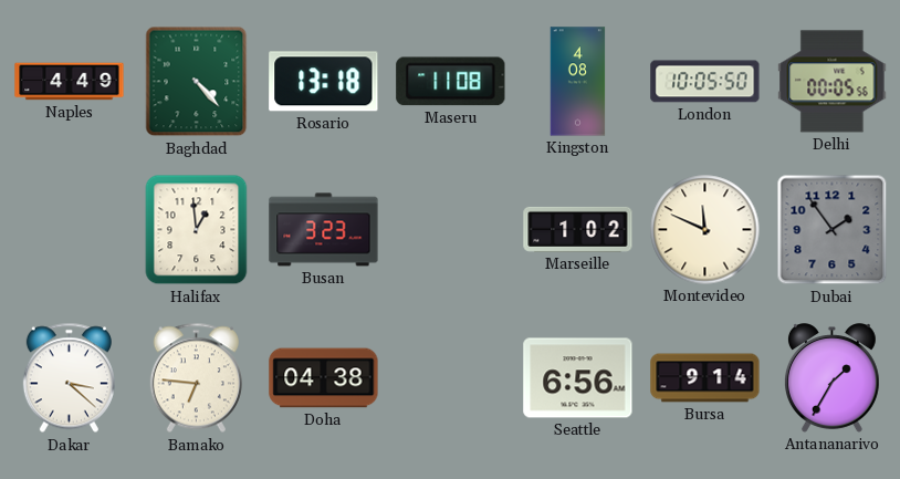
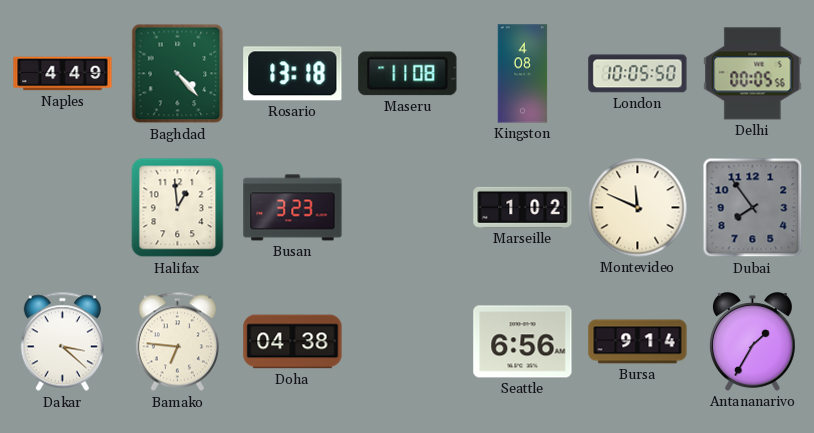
Dubai: 1:54 -> 7:54 (753, 208)
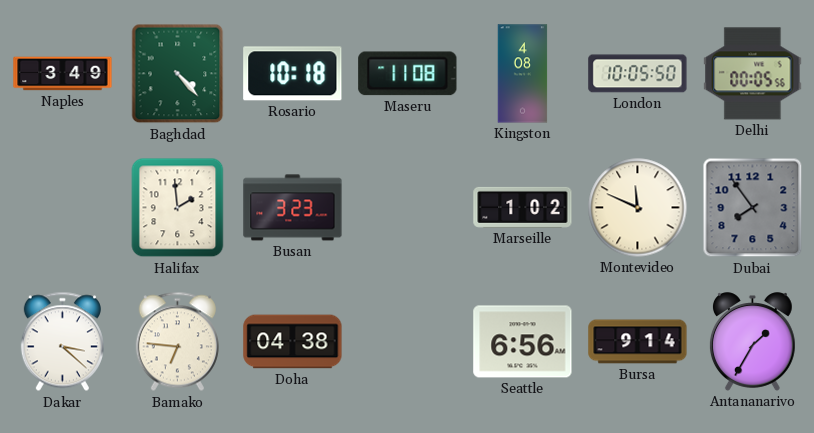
Naples: 4:49 -> 3:49 (63, 74)
Rosario: 13:18 -> 10:18 (293, 74)
Halifax: 12:59 -> 1:59 (178, 208)
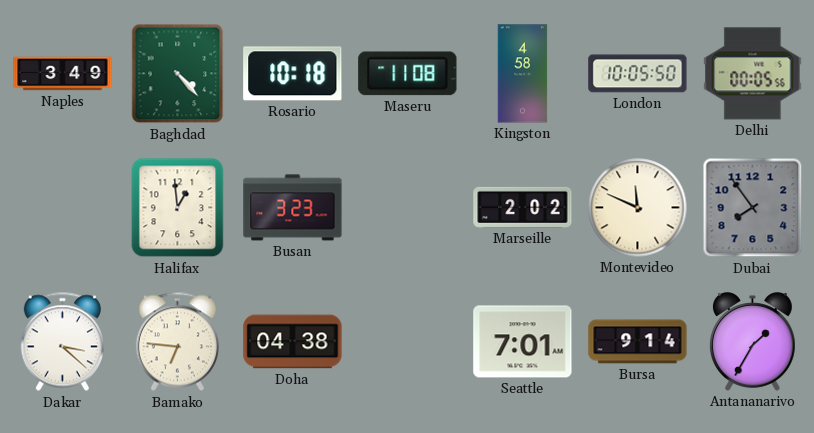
Kingston: 4:08 -> 4:58 (523, 74)
Halifax: 1:59 -> 12:59 (178, 208)
Marseille: 1:02 -> 2:02 (523, 207)
Seattle: 6:56 -> 7:01 (523, 342)
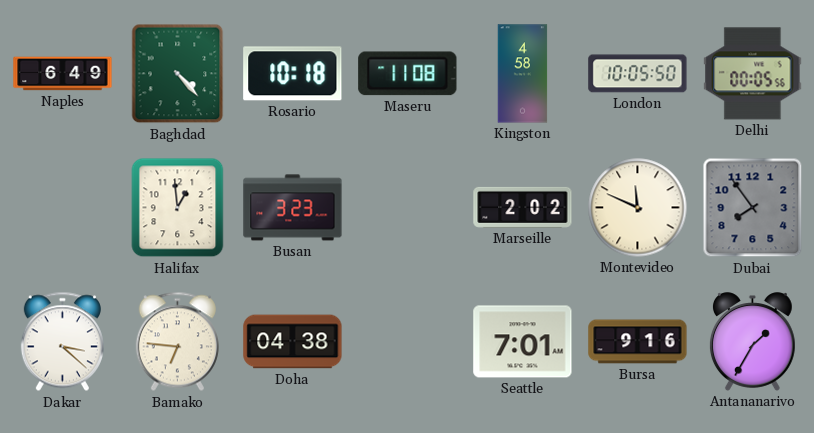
Naples: 3:49 -> 6:49 (63, 74)
Bursa: 9:14 -> 9:16 (638, 342)
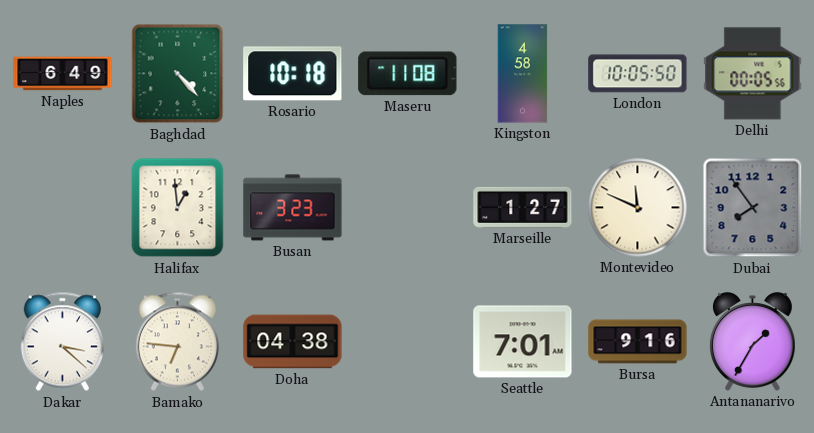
Marseille: 2:02 -> 1:27 (523, 207)
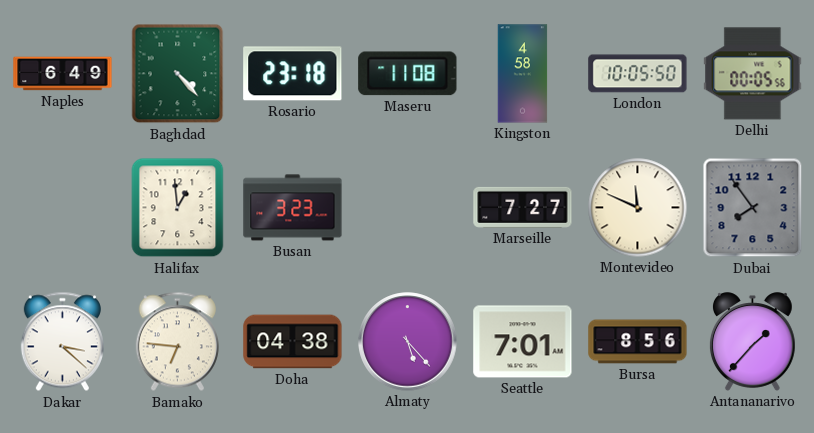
Rosario: 10:18 -> 23:18 (293, 74)
Marseille: 1:27 -> 7:27 (523, 207)
Almaty: none -> 5:23 (408, 342)
Bursa: 9:16 -> 8:56 (638, 342)
Antananarivo: 1:35 -> 1:37 (752, 342)
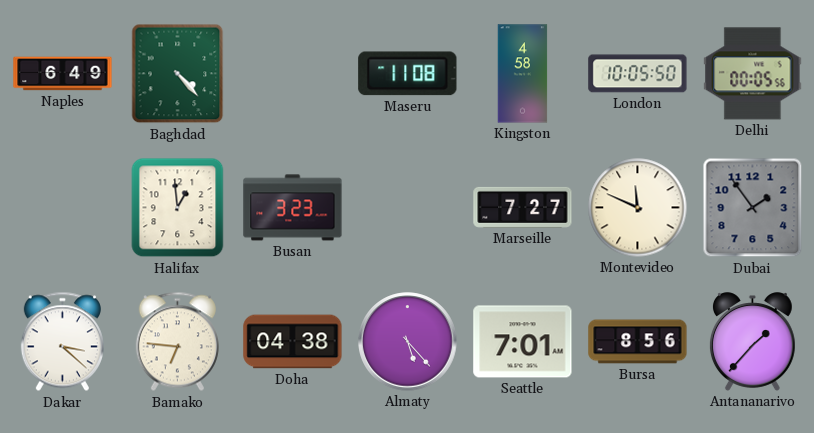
Rosario: 23:18 -> none (293, 74)
Dubai: 7:54 -> 1:54 (753, 208)
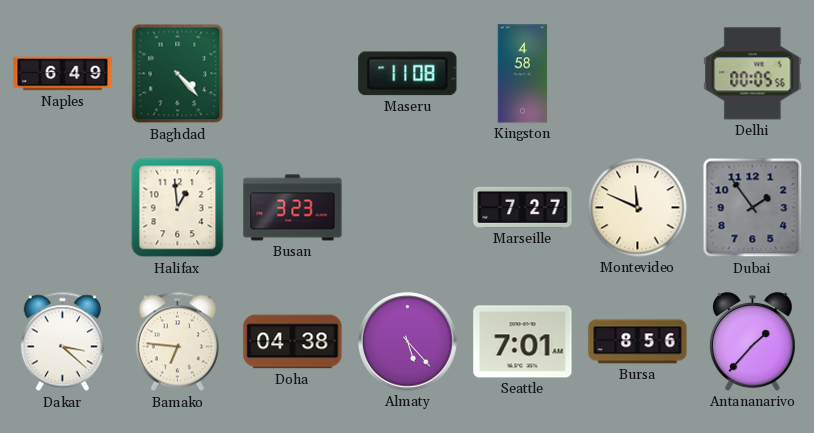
London: 10:05 -> none (638, 74)
